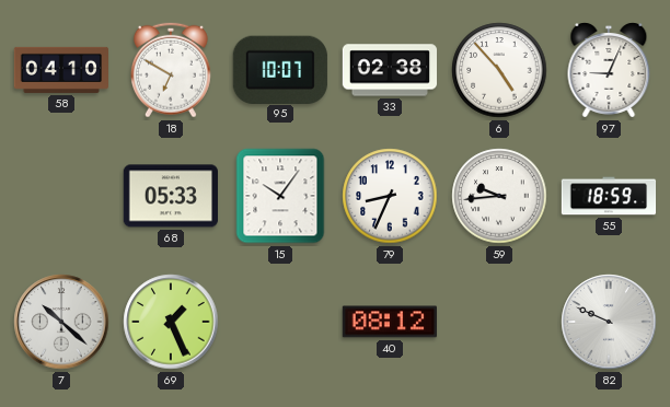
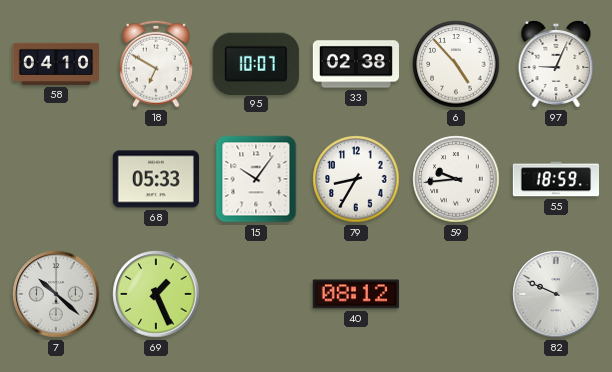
79: 8:34 -> 8:35 (356, 179)
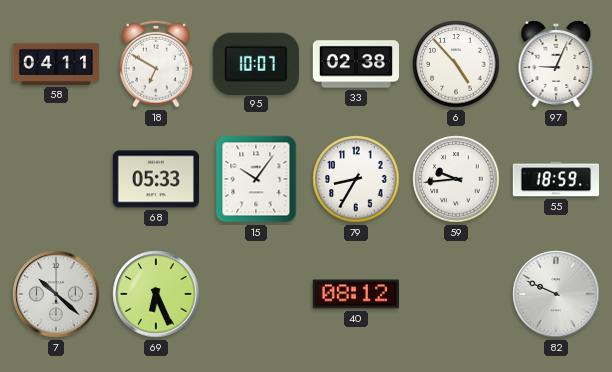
58: 04:10 -> 04:11 (56, 64)
69: 1:26 -> 6:26 (156, 294)
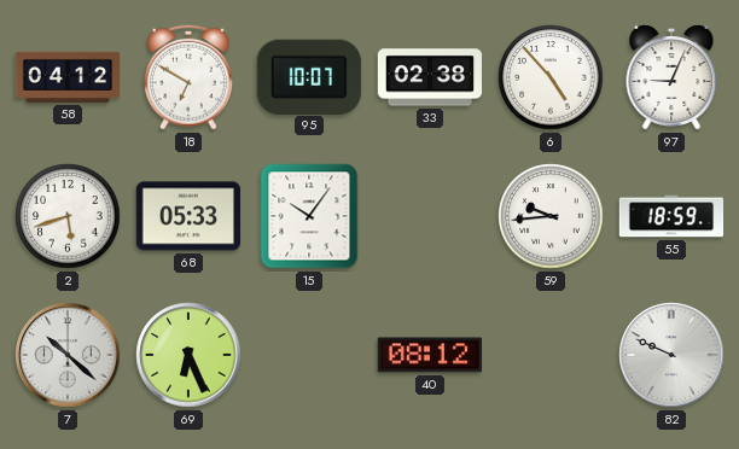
58: 04:11 -> 04:12 (68, 77)
2: none -> 5:42 (68, 216)
79: 8:35 -> none (356, 179)
